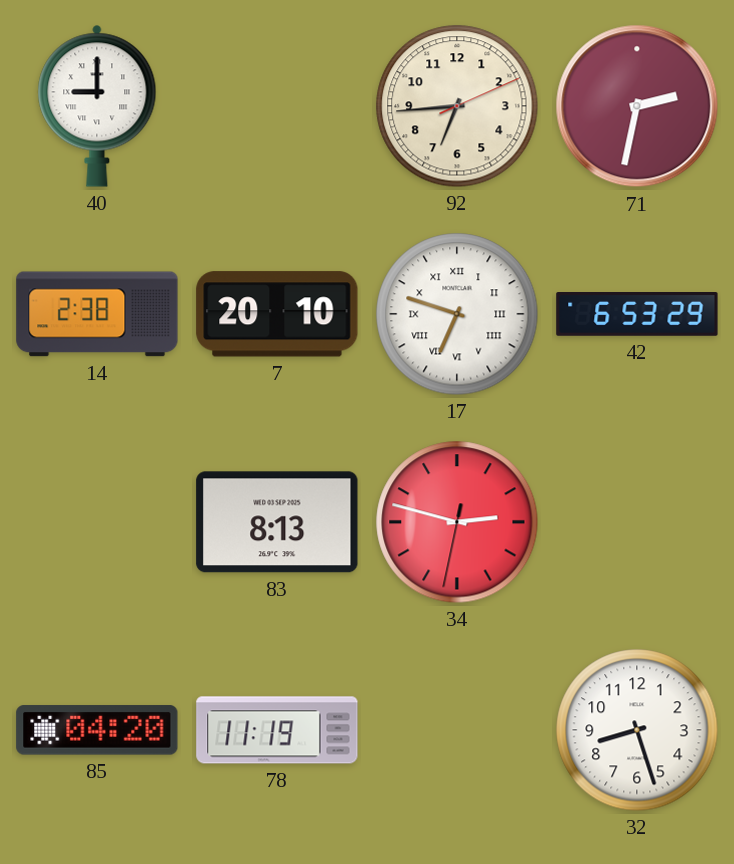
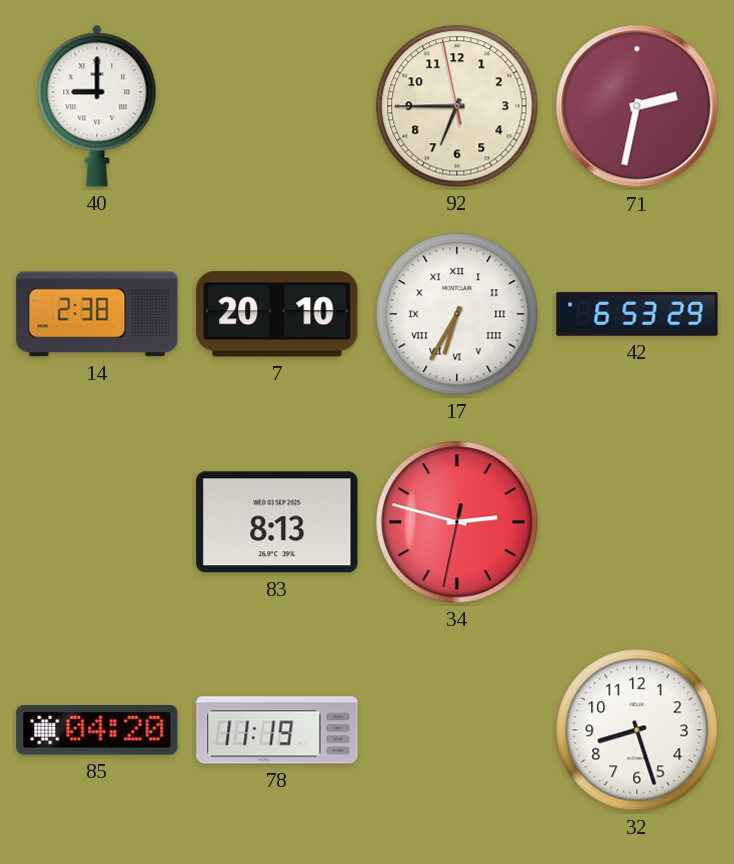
92: 6:44:11 -> 6:44:58 (457, 106)
17: 6:48 -> 6:35 (457, 314)
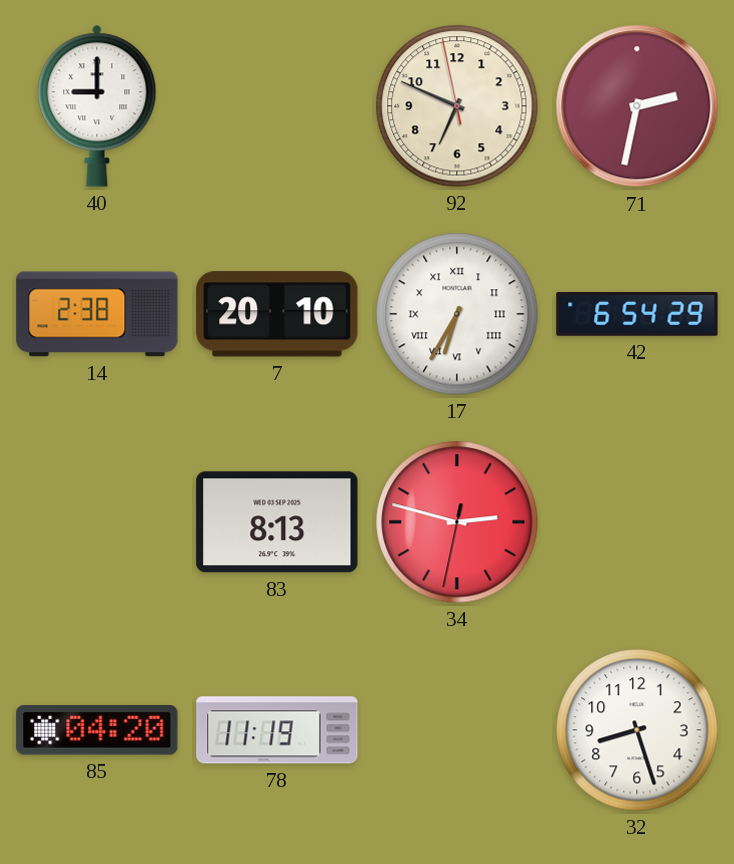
92: 6:44 -> 6:48 (457, 106)
42: 6:53 -> 6:54 (637, 315)
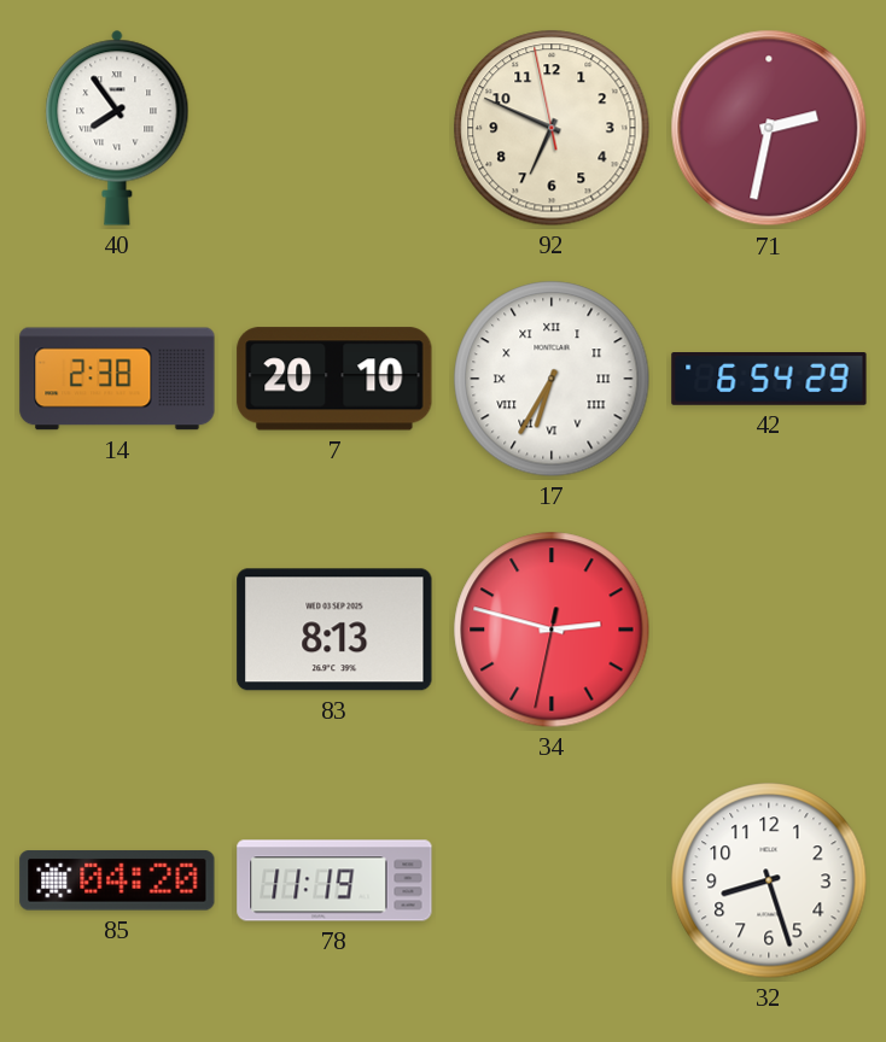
40: 9:00 -> 7:54 (117, 128)
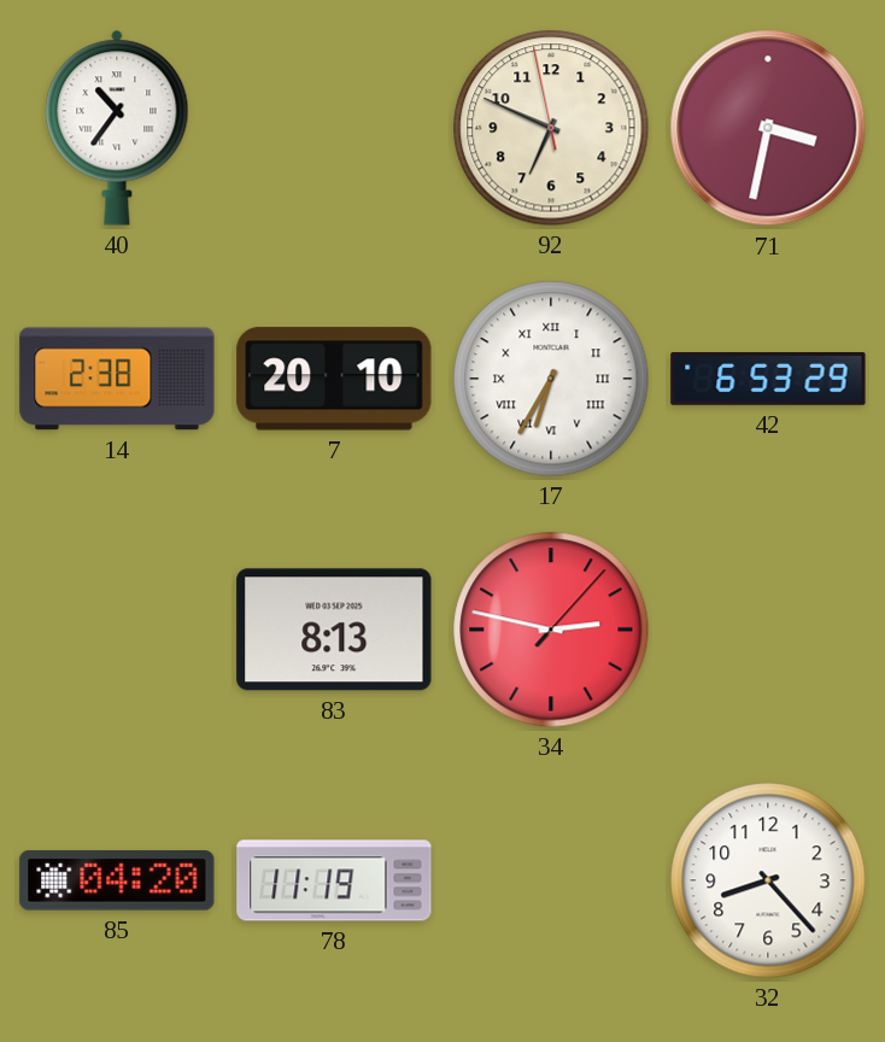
40: 7:54 -> 10:36 (117, 128)
71: 2:32 -> 3:32 (768, 128)
42: 6:54 -> 6:53 (768, 380)
34: 2:47:32 -> 2:47:07 (551, 630)
32: 8:27 -> 8:23 (768, 880)
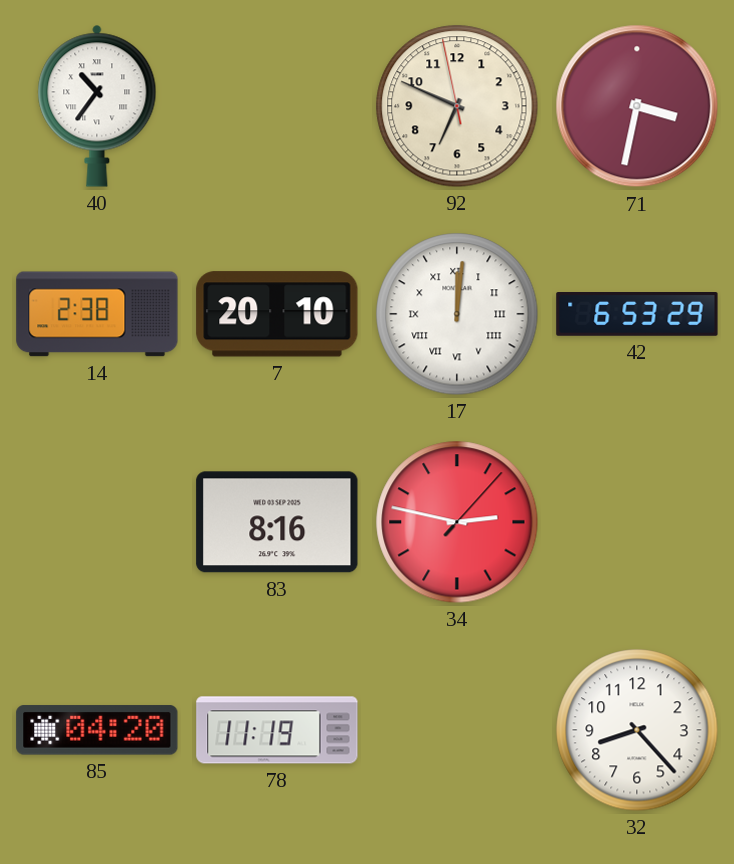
17: 6:35 -> 12:01 (457, 314)
83: 8:13 -> 8:16 (277, 522)
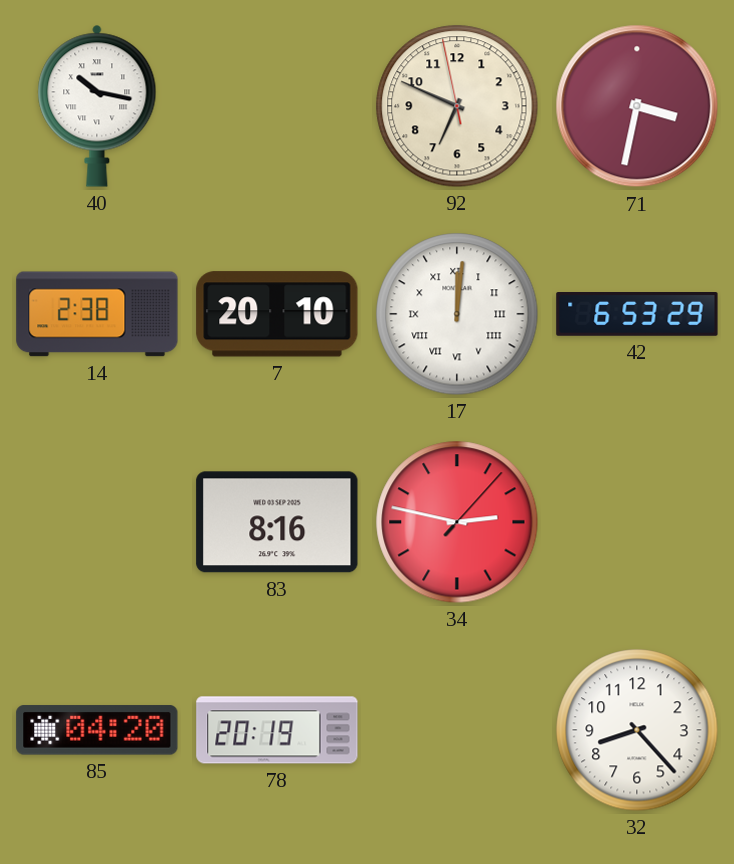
40: 10:36 -> 10:17 (97, 106)
78: 11:19 -> 20:19 (277, 730)
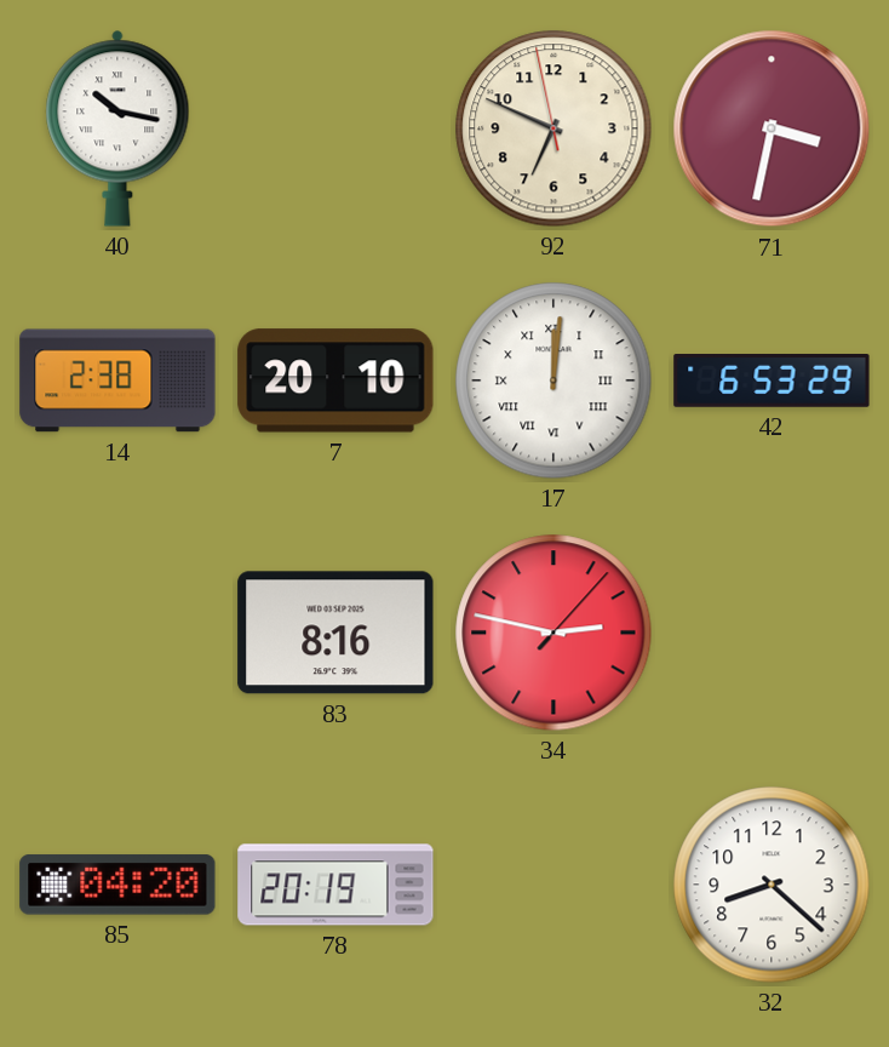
32: 8:23 -> 8:22 (772, 885)
